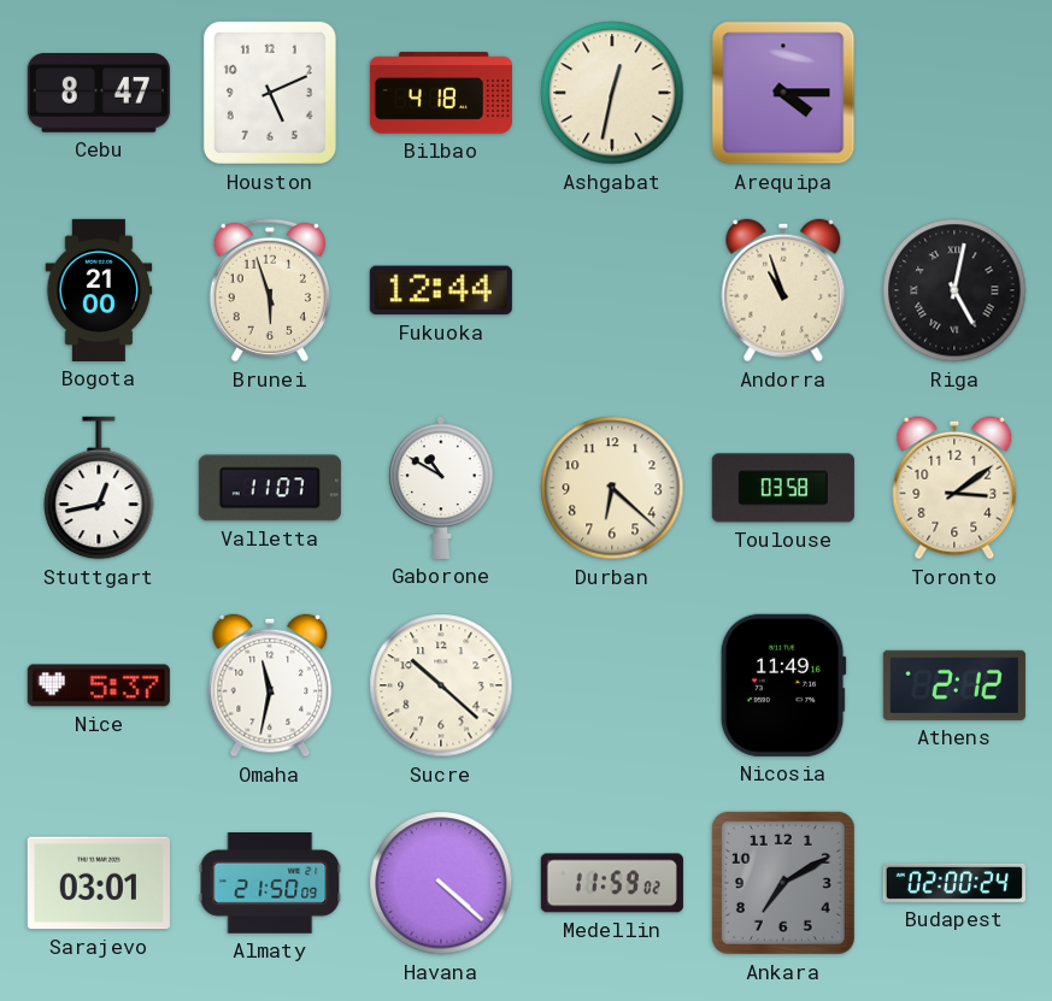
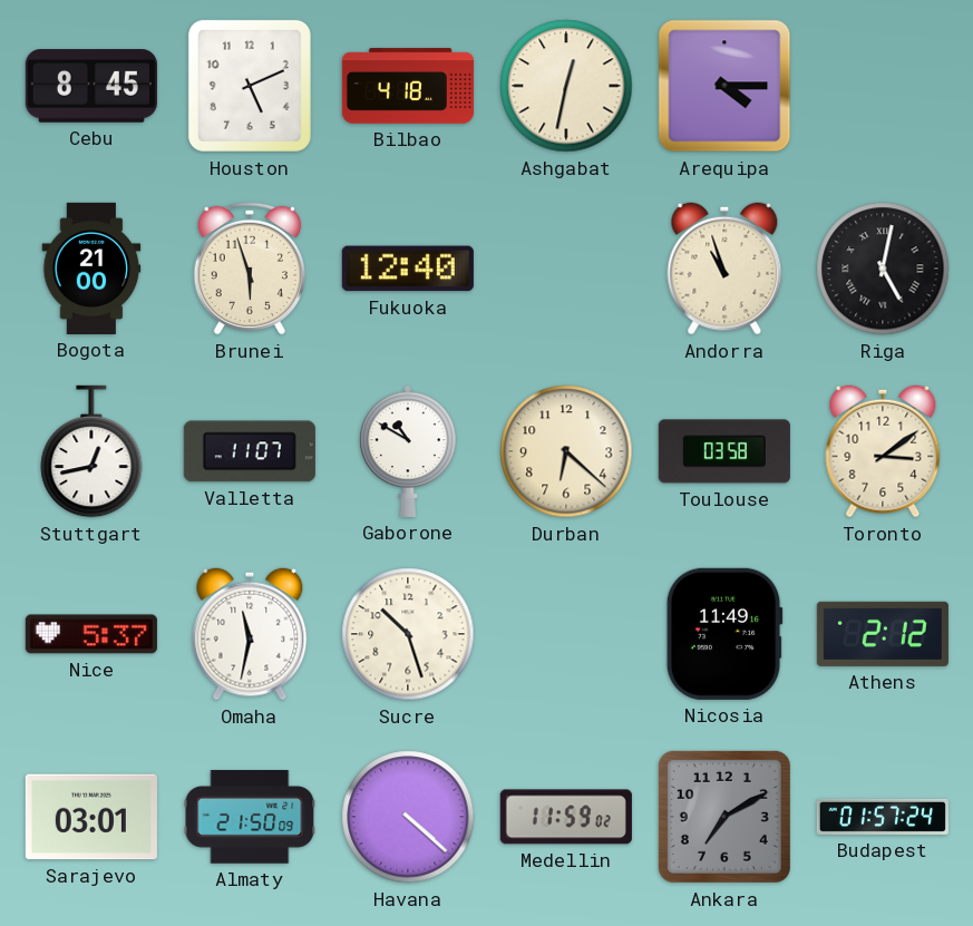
Cebu: 8:47 -> 8:45 (91, 86)
Fukuoka: 12:44 -> 12:40 (408, 269)
Sucre: 10:22 -> 10:27 (408, 634)
Budapest: 02:00 -> 01:57 (883, 817)
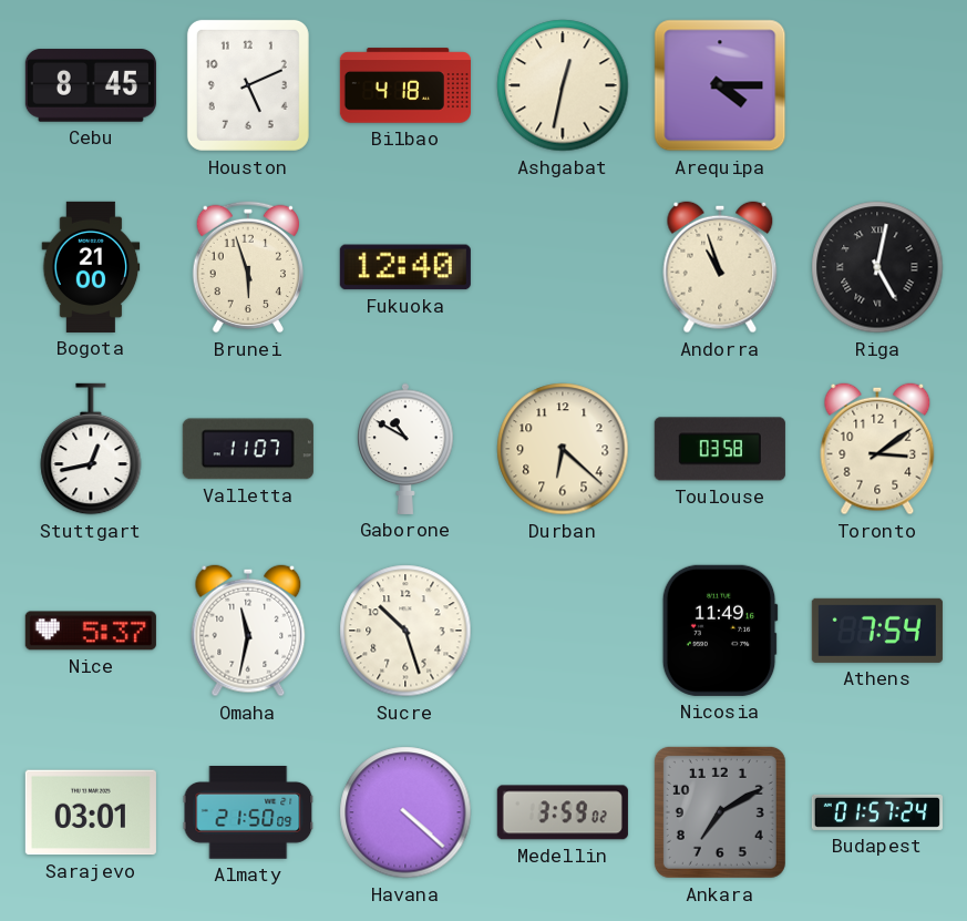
Athens: 2:12 -> 7:54 (877, 631)
Medellin: 11:59 -> 3:59 (563, 812)
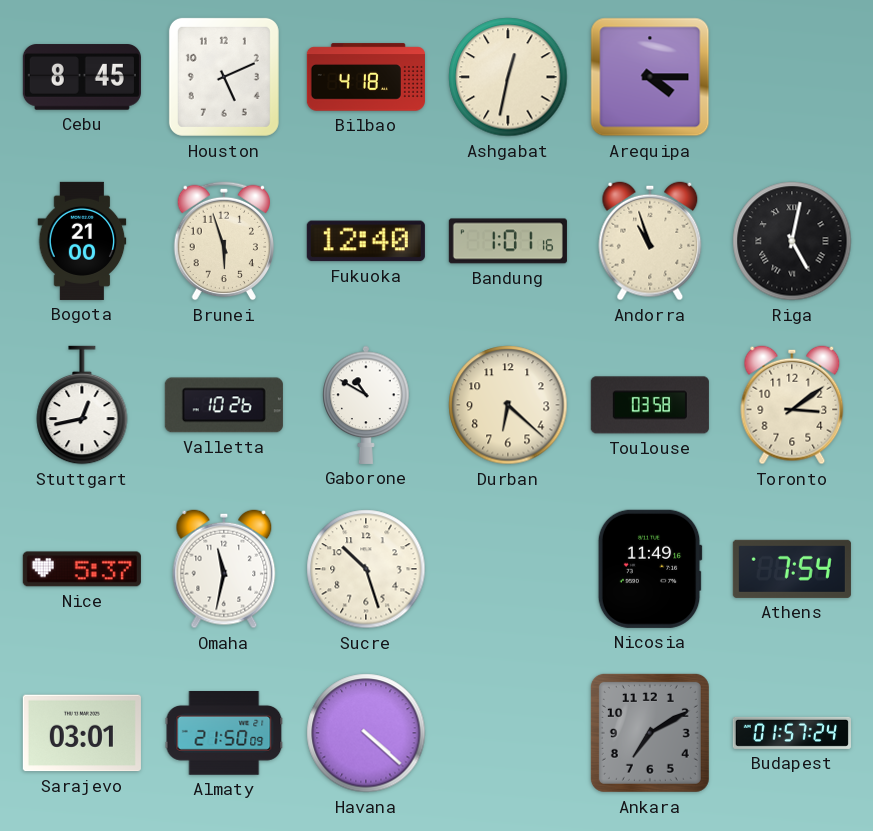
Bandung: none -> 1:01 (508, 241)
Valletta: 11:07 -> 10:26 (224, 405)
Medellin: 3:59 -> none (563, 812)
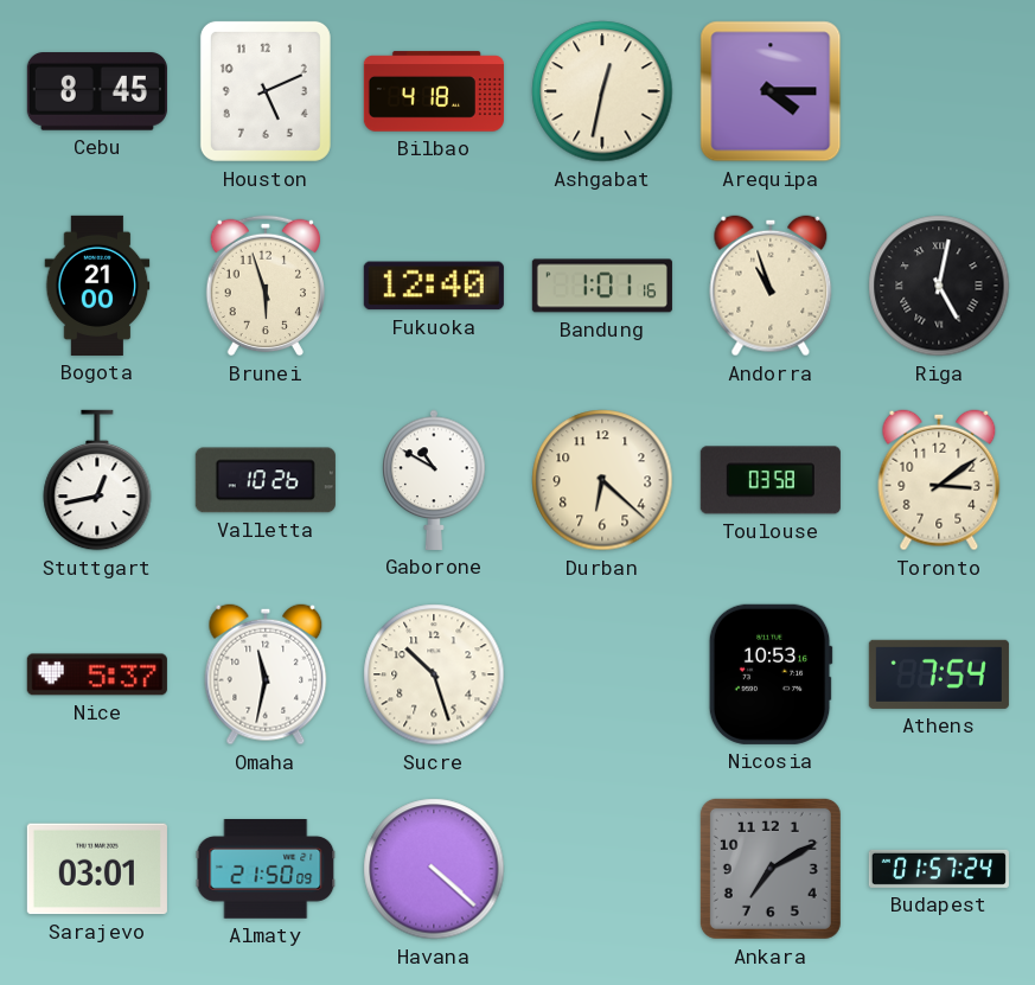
Nicosia: 11:49 -> 10:53 (771, 674)
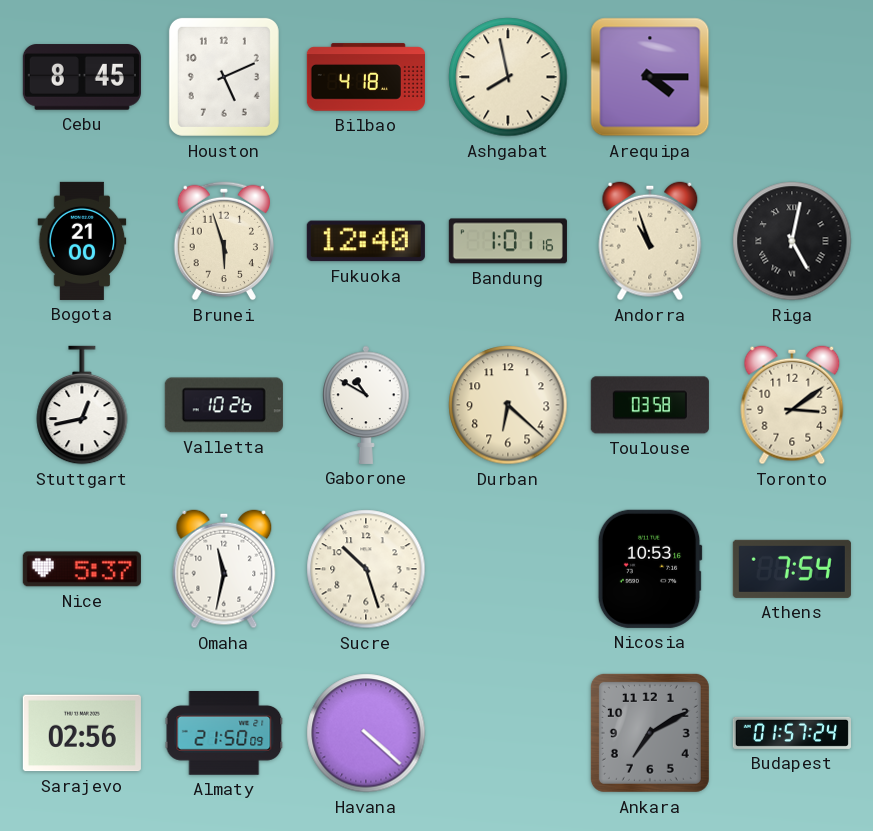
Ashgabat: 12:32 -> 7:58 (508, 77)
Sarajevo: 03:01 -> 02:56 (82, 733)
